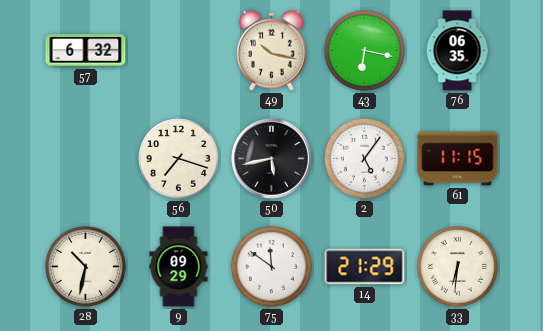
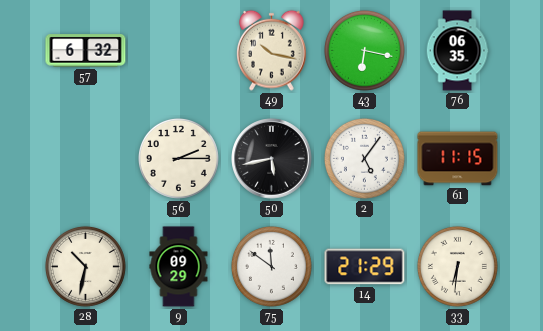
56: 7:18 -> 2:15 (178, 158)
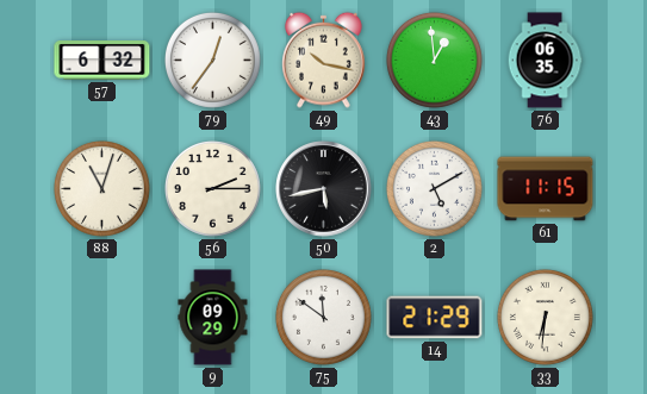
79: none -> 12:36 (212, 60)
43: 6:17 -> 12:59 (434, 60)
88: none -> 11:03 (101, 188)
2: 5:06 -> 5:10 (434, 188)
28: 10:32 -> none (85, 266)
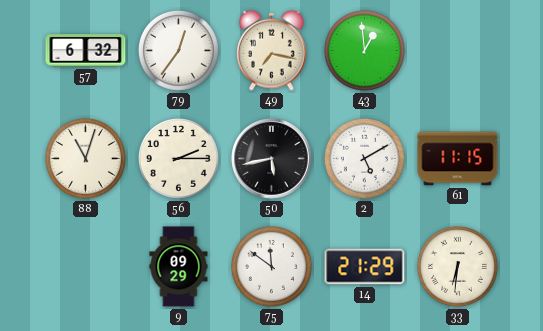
49: 10:17 -> 7:17 (272, 50)
76: 06:35 -> none (545, 61)
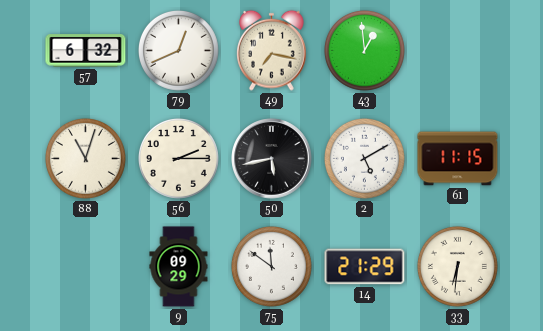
79: 12:36 -> 12:41 (178, 50)
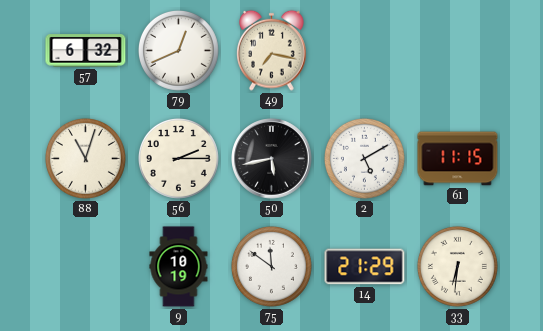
43: 12:59 -> none (364, 50)
9: 09:29 -> 10:19 (179, 267)
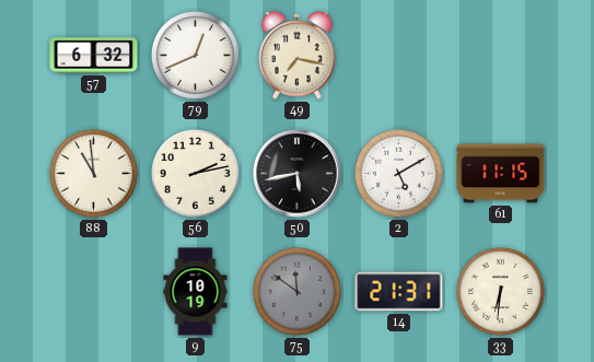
88: 11:03 -> 10:59 (93, 173)
56: 2:15 -> 2:13 (195, 173)
75 dial: white -> grey (296, 291)
14: 21:29 -> 21:31 (399, 292)
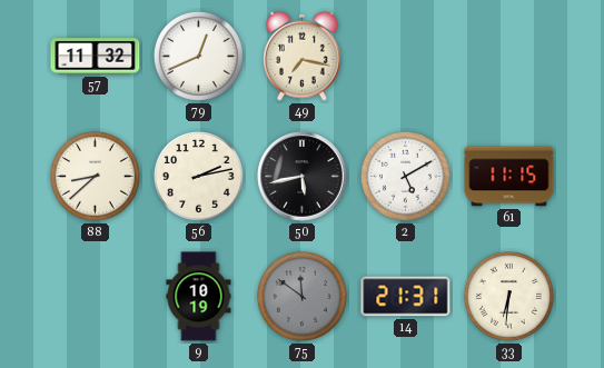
57: 6:32 -> 11:32 (96, 57)
88: 10:59 -> 8:38 (95, 176)
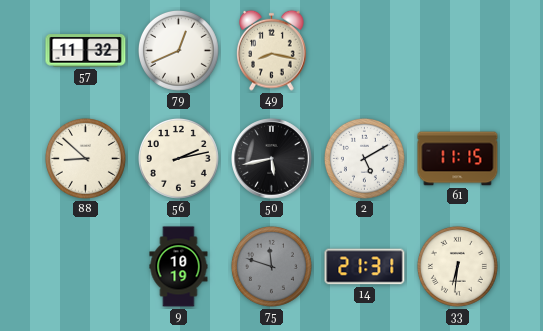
49: 7:17 -> 8:17 (272, 50)
88: 8:38 -> 8:52 (85, 158)
75: 11:51 -> 11:48 (271, 266)
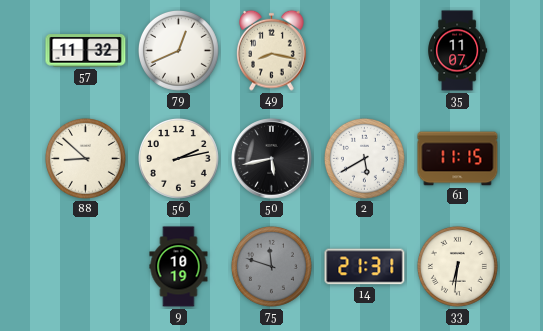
35: none -> 11:07 (458, 51)
2: 5:10 -> 5:40 (364, 158)
